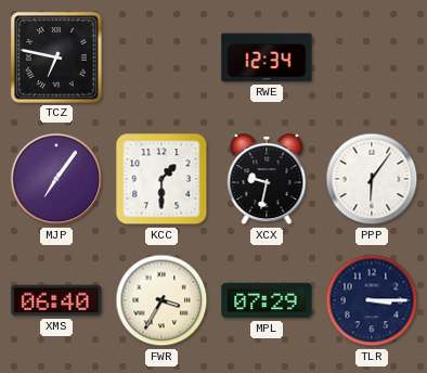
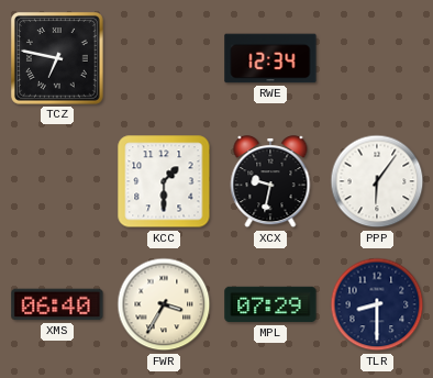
MJP: 7:06 -> none (56, 179)
TLR: 3:15 -> 8:30 (377, 304)
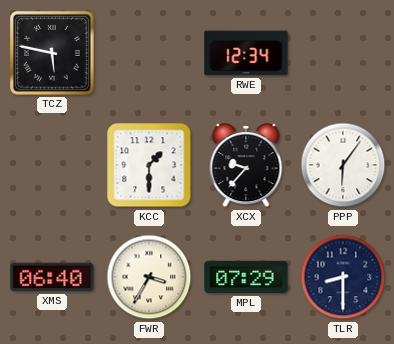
TCZ: 6:47 -> 5:47 (53, 54)
XCX: 9:32 -> 9:37 (246, 166)
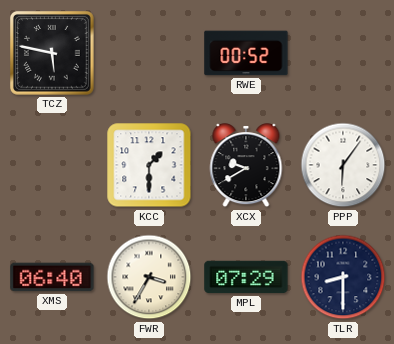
RWE: 12:34 -> 00:52 (246, 53)
XCX: 9:37 -> 9:40 (246, 166)
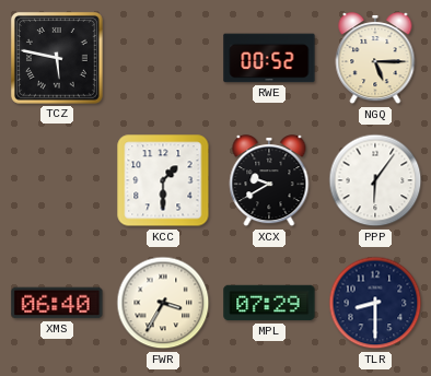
NGQ: none -> 5:15 (375, 59)
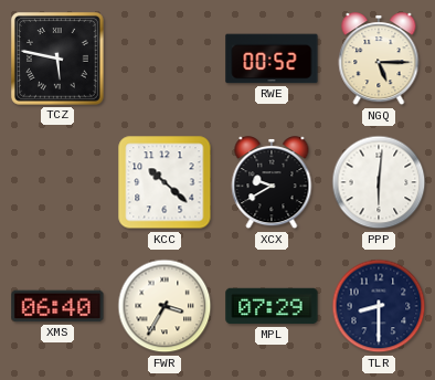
KCC: 1:30 -> 10:22 (165, 182)
PPP: 6:06 -> 6:01 (379, 182)
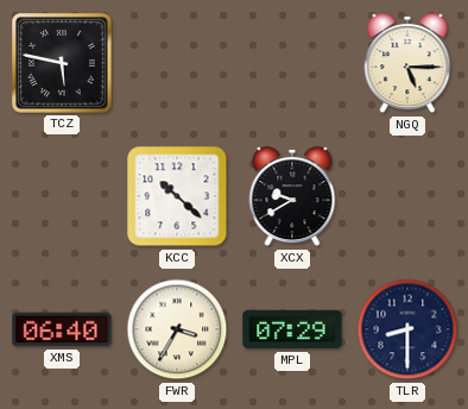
RWE: 00:52 -> none (272, 59)
PPP: 6:01 -> none (379, 182)
